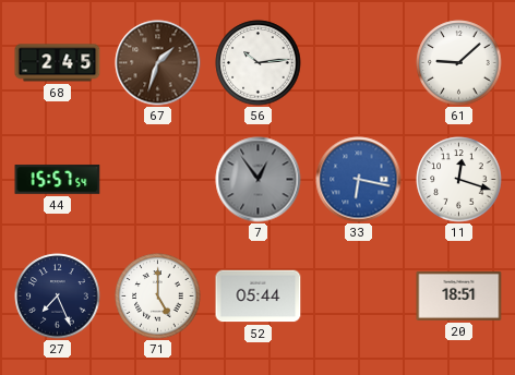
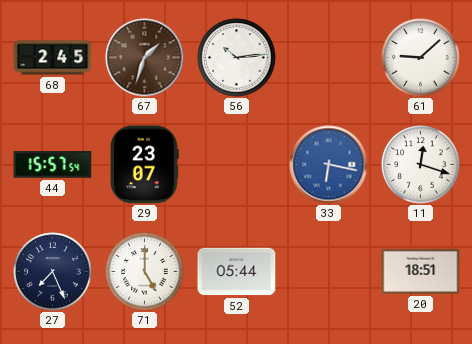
29: none -> 23:07 (145, 165)
7: 12:54 -> none (259, 180)
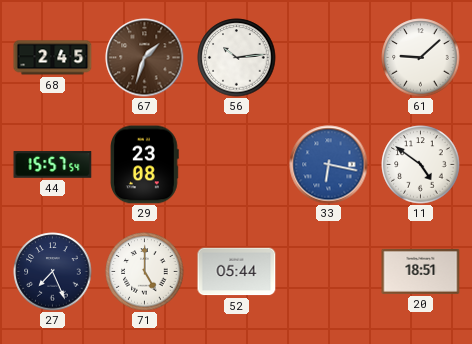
29: 23:07 -> 23:08 (145, 165)
11: 12:18 -> 4:51 (421, 165)
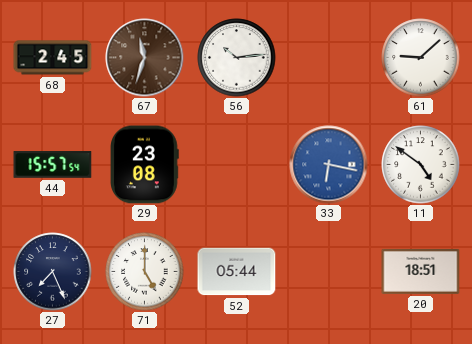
67: 1:33 -> 11:33 (145, 58)
